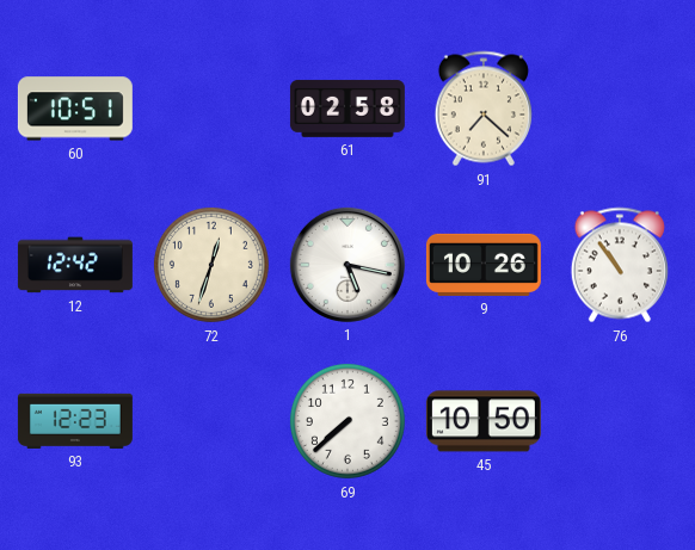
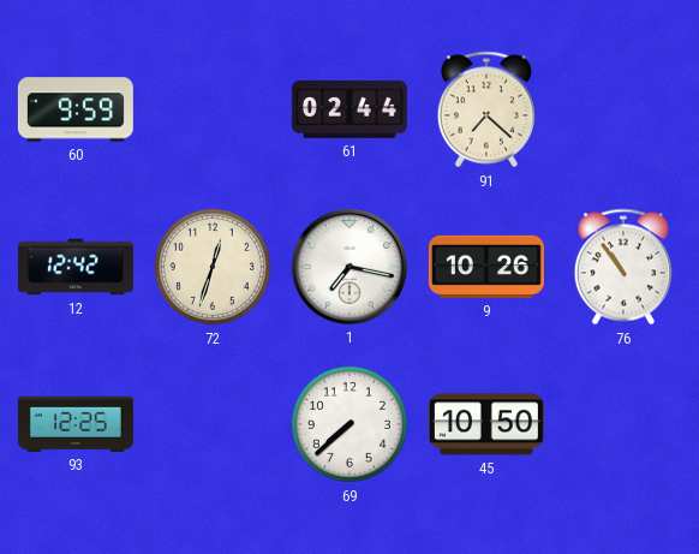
60: 10:51 -> 9:59 (76, 109)
61: 02:58 -> 02:44 (349, 109)
1: 5:17 -> 7:17 (349, 267)
93: 12:23 -> 12:25 (76, 424)
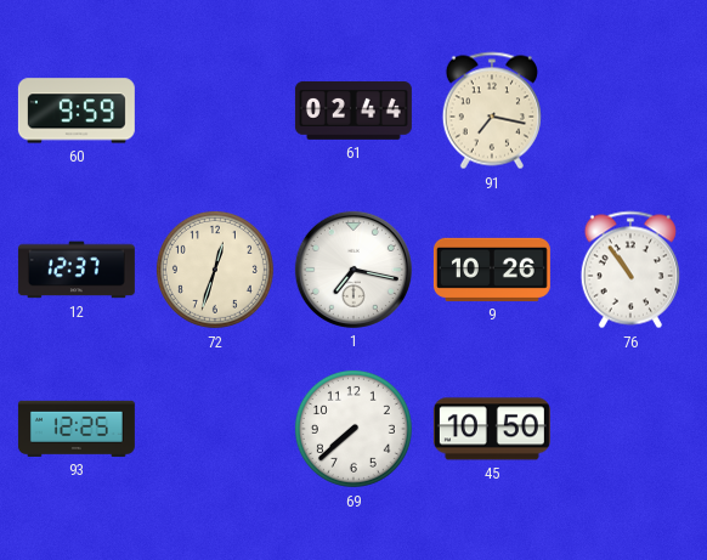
91: 7:22 -> 7:17 (492, 111)
12: 12:42 -> 12:37 (77, 270)
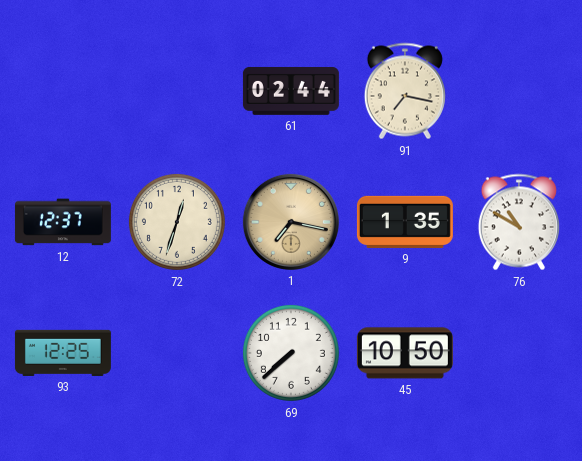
60: 9:59 -> none (77, 111)
1 dial: white -> champagne (291, 222)
9: 10:26 -> 1:35 (405, 222)
76: 10:54 -> 10:50 (519, 222)
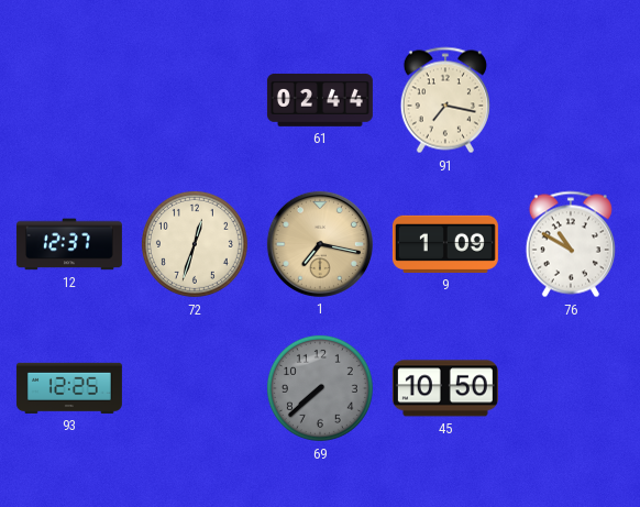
9: 1:35 -> 1:09 (445, 244)
69 dial: white -> grey (320, 388)
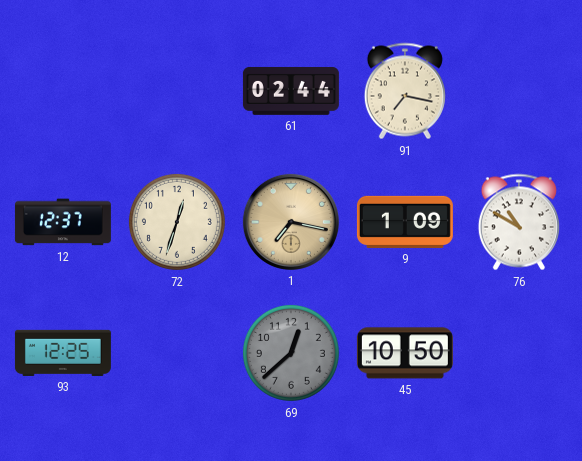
69: 7:38 -> 12:38 (291, 353)
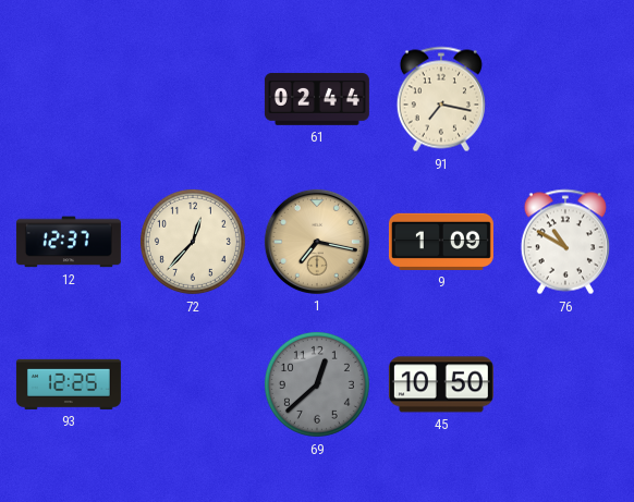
72: 12:33 -> 12:37 (193, 242)
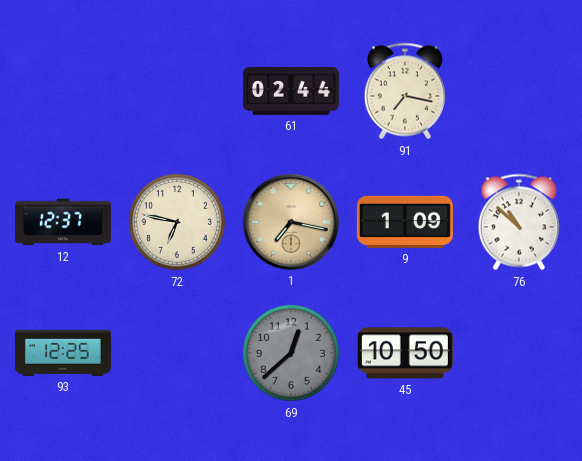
72: 12:37 -> 6:47 (177, 222)
76: 10:50 -> 10:52 (519, 222)
